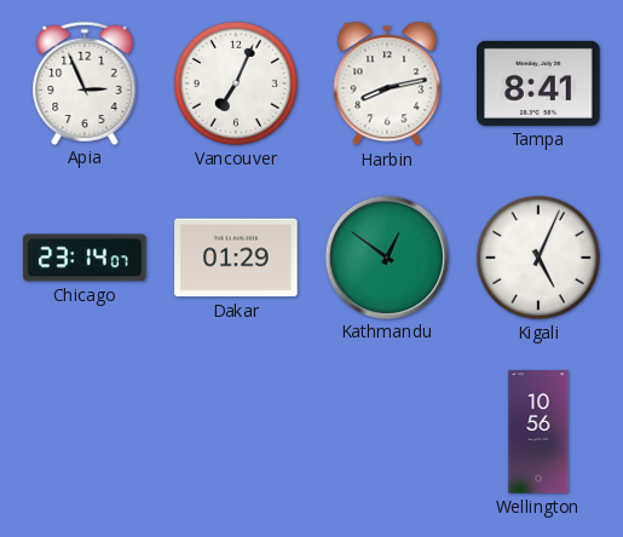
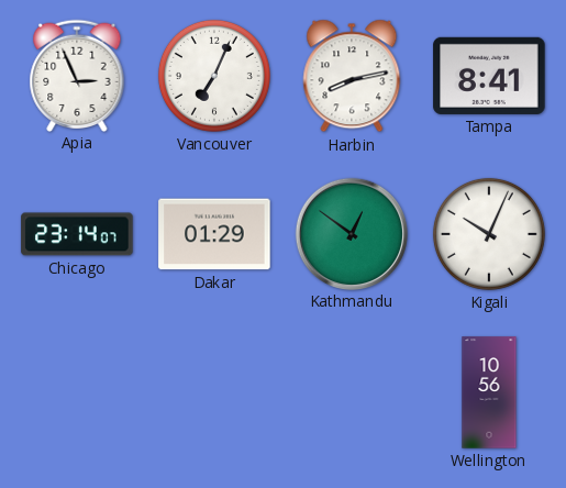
Kigali: 5:04 -> 10:04 (489, 234)
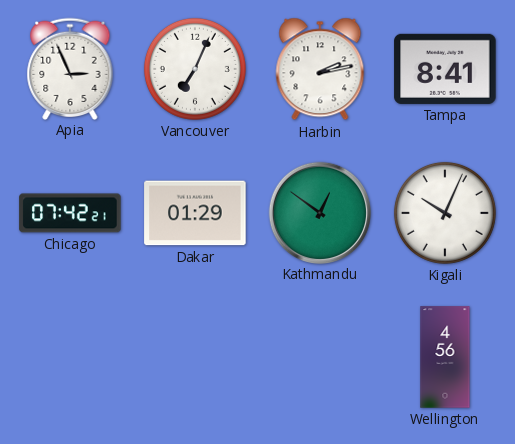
Harbin: 8:13 -> 2:13 (320, 69)
Chicago: 23:14 -> 07:42 (70, 213)
Wellington: 10:56 -> 4:56 (445, 357)
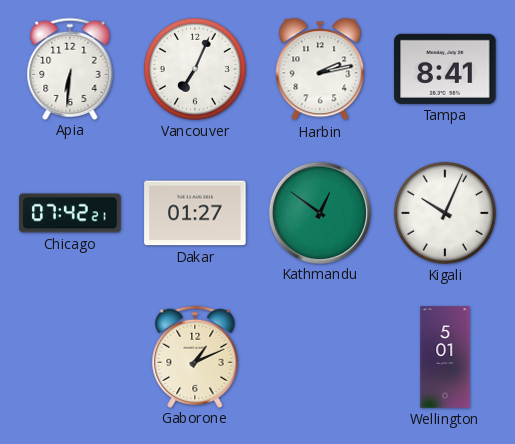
Apia: 2:56 -> 6:31 (70, 68)
Dakar: 01:29 -> 01:27 (195, 213)
Gaborone: none -> 1:11 (195, 356)
Wellington: 4:56 -> 5:01 (445, 357)
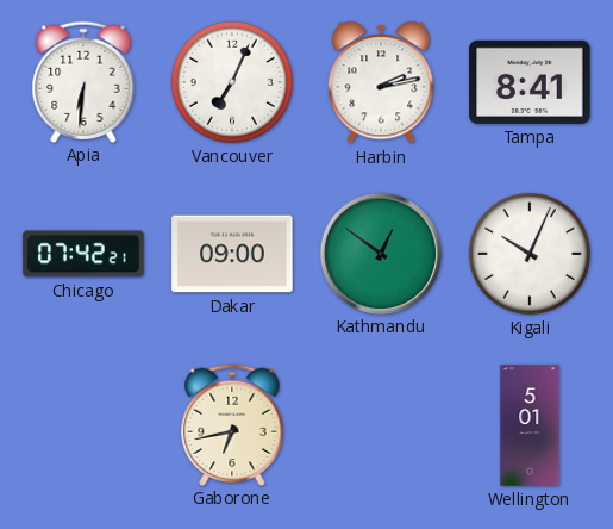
Dakar: 01:27 -> 09:00 (232, 254)
Gaborone: 1:11 -> 6:43 (232, 424)
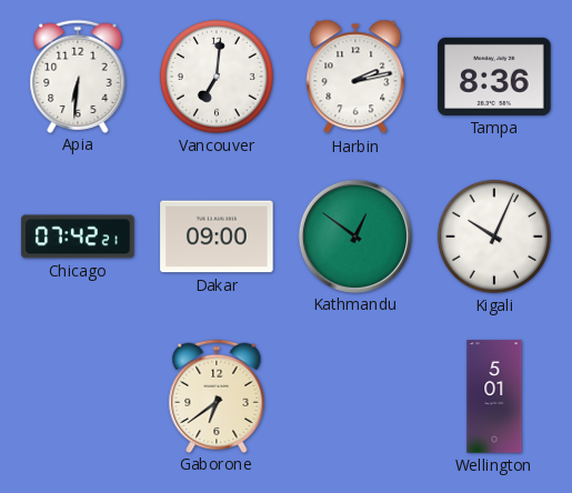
Vancouver: 7:04 -> 7:01 (217, 77)
Tampa: 8:41 -> 8:36 (494, 77)
Gaborone: 6:43 -> 6:39 (217, 395)
